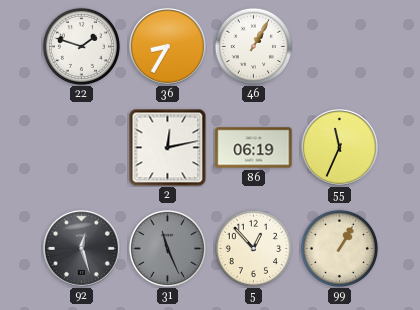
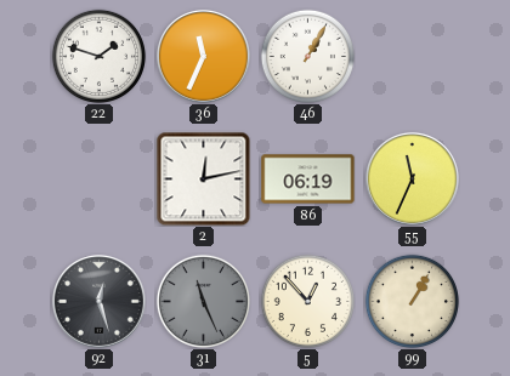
36: 8:35 -> 11:34 (203, 56)
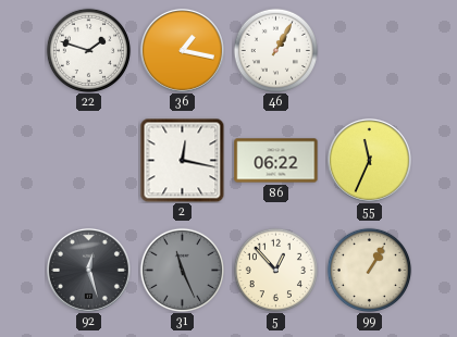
36: 11:34 -> 1:17 (182, 50)
2: 12:13 -> 12:17 (182, 160)
86: 06:19 -> 06:22 (276, 161)
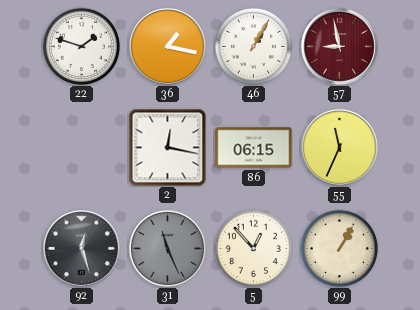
57: none -> 8:58 (339, 46)
86: 06:22 -> 06:15 (254, 148)
